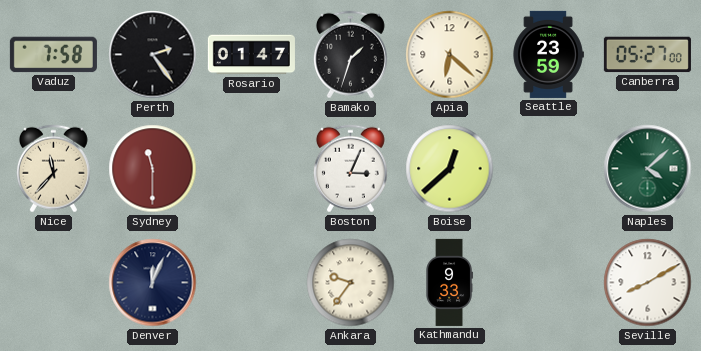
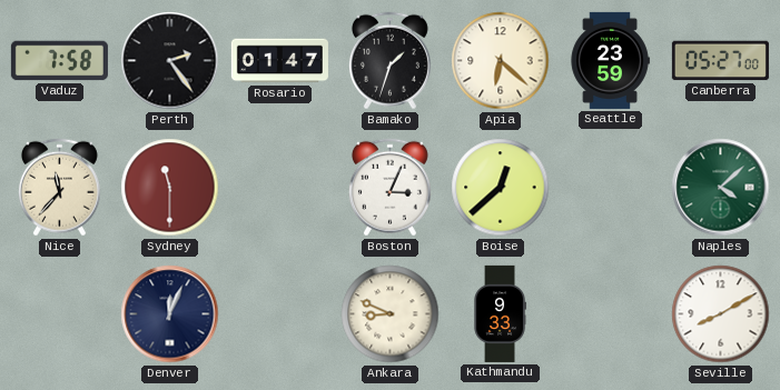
Ankara: 9:36 -> 8:49 (391, 314)
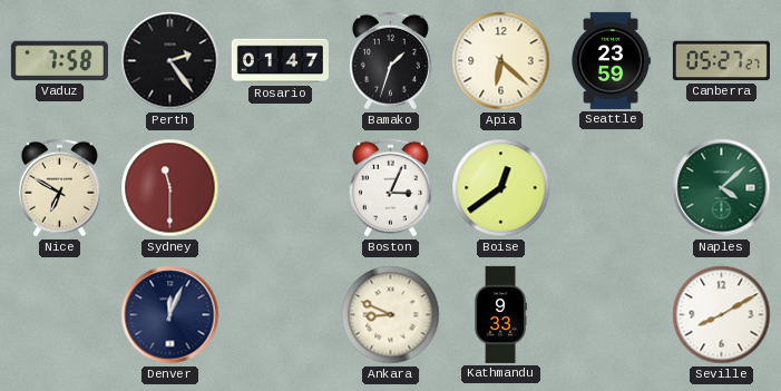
Canberra: 05:27:00 -> 05:27:27 (721, 61)
Nice: 11:37 -> 6:50 (59, 188)
Boise: 12:38 -> 12:39 (501, 188)
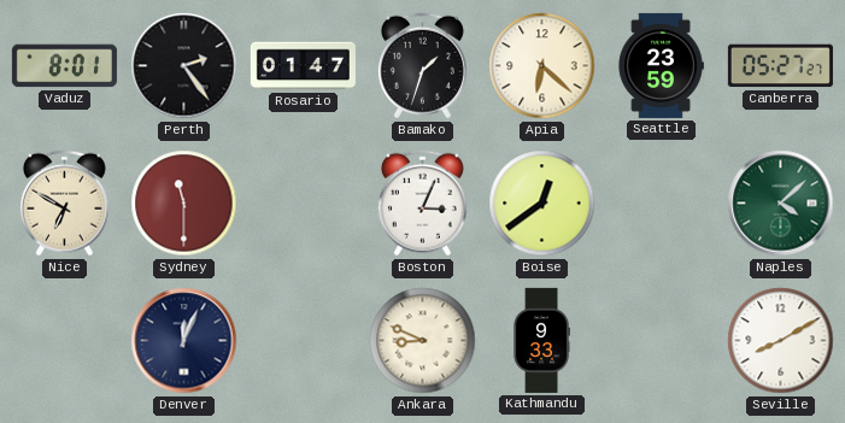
Vaduz: 7:58 -> 8:01 (64, 66)
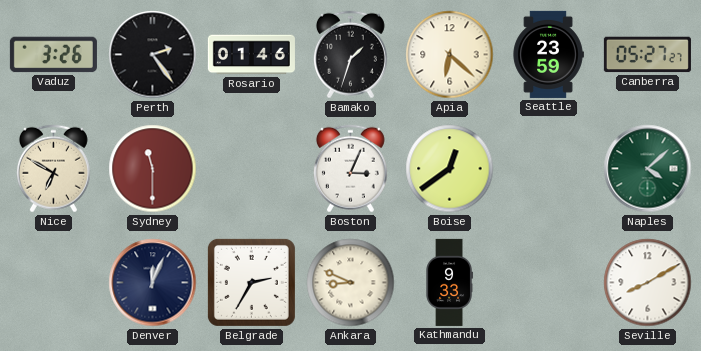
Vaduz: 8:01 -> 3:26 (53, 55)
Rosario: 01:47 -> 01:46 (251, 55)
Belgrade: none -> 2:35 (251, 282)
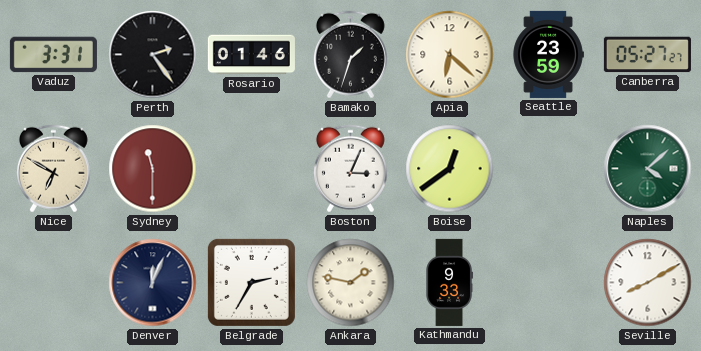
Vaduz: 3:26 -> 3:31 (53, 55)
Ankara: 8:49 -> 1:47 (351, 283)
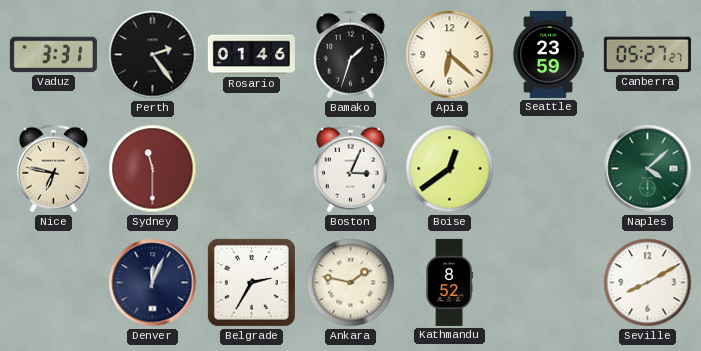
Nice: 6:50 -> 6:47 (53, 169)
Kathmandu: 9:33 -> 8:52 (449, 282)
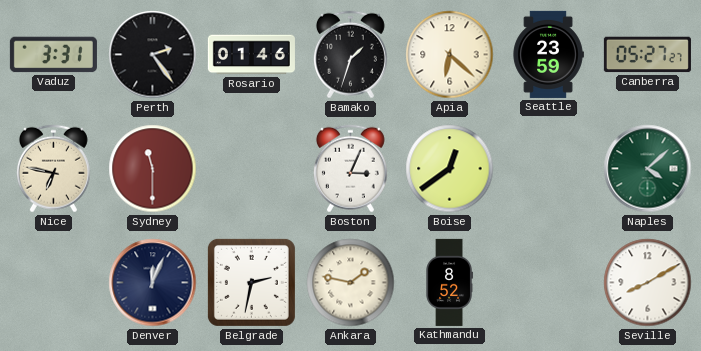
Belgrade: 2:35 -> 2:32 (251, 282)
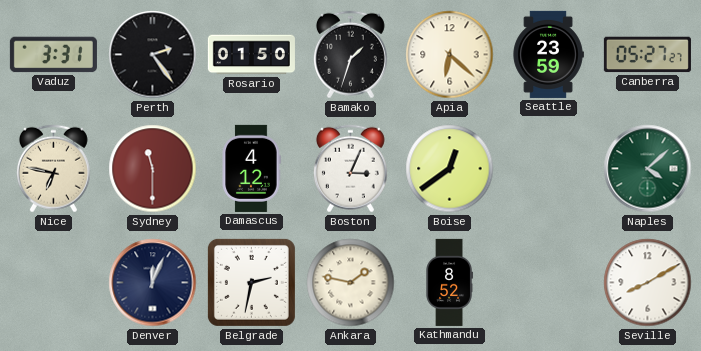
Rosario: 01:46 -> 01:50 (251, 55)
Damascus: none -> 4:12 (251, 168)
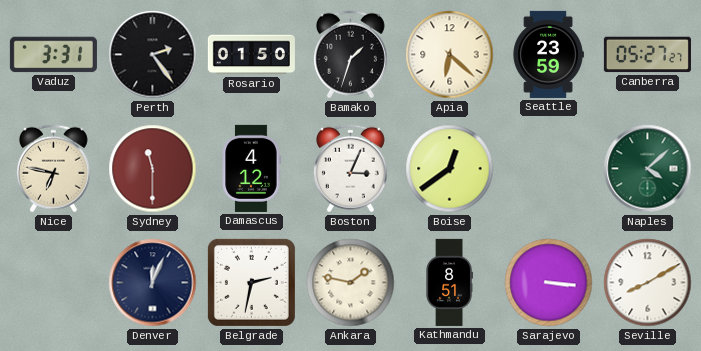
Kathmandu: 8:52 -> 8:51 (449, 282)
Sarajevo: none -> 3:16 (549, 283)
